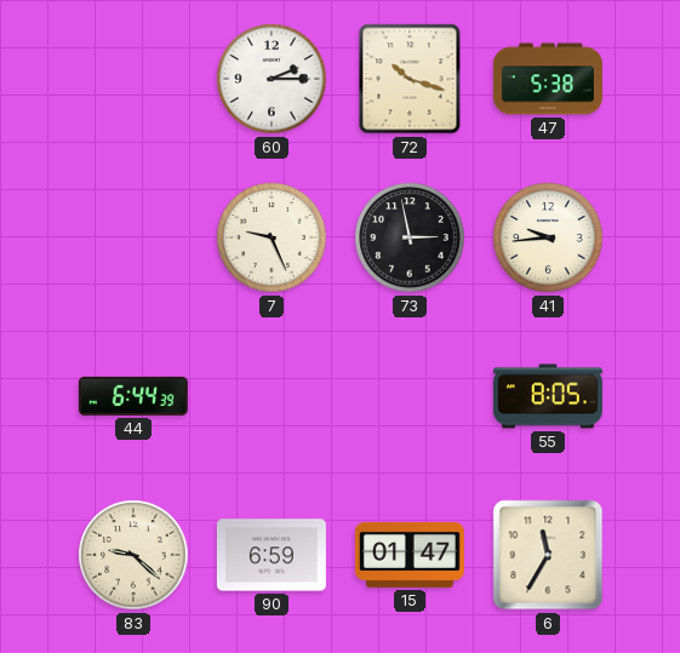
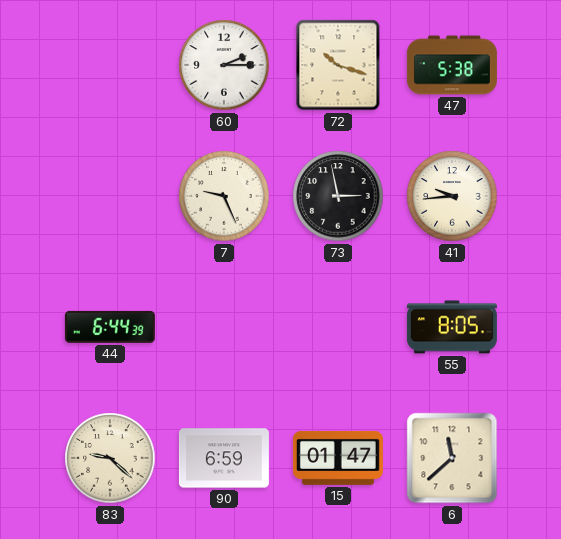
6: 11:35 -> 11:38 (452, 458)
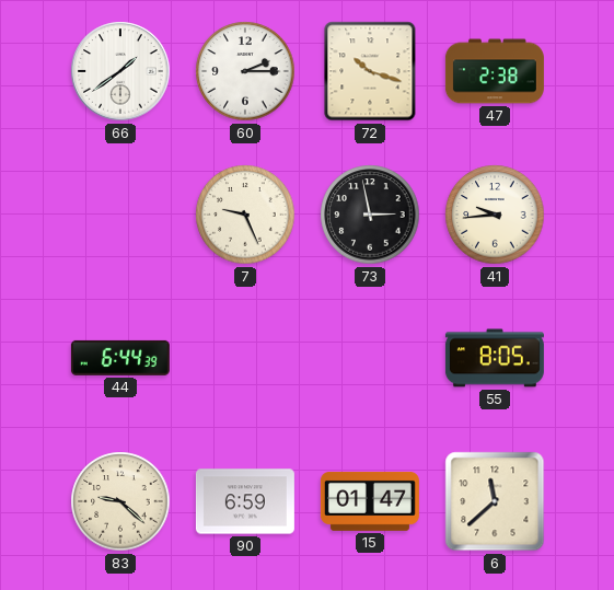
66: none -> 1:39 (120, 71)
47: 5:38 -> 2:38 (495, 71)
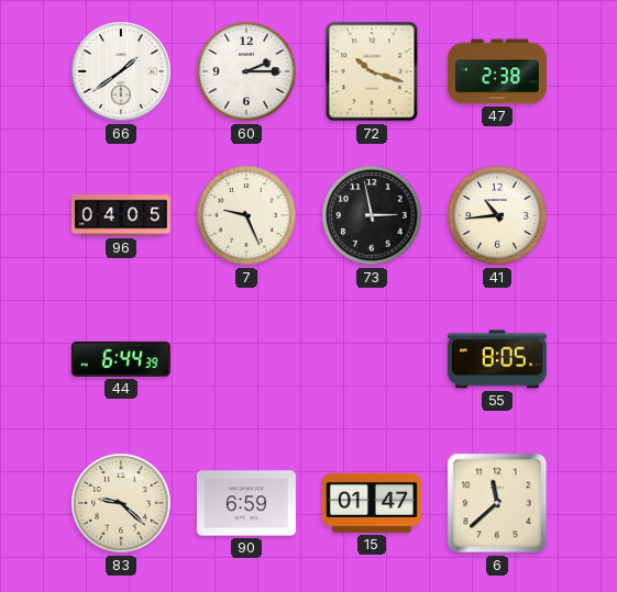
96: none -> 04:05 (121, 215)
41: 9:44 -> 10:44 (497, 215)
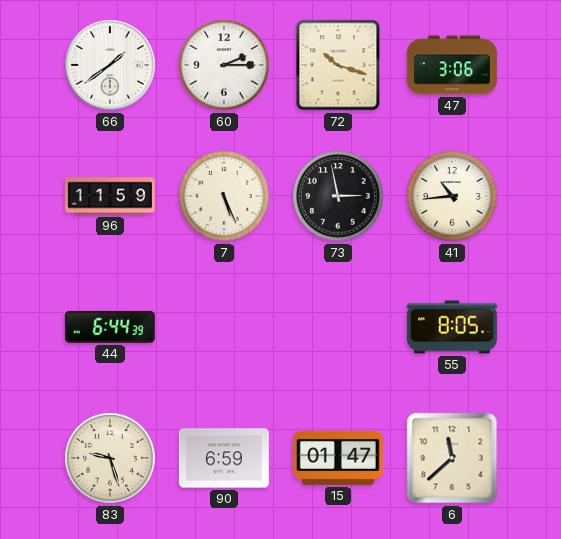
47: 2:38 -> 3:06 (452, 65)
96: 04:05 -> 11:59 (110, 196)
7: 9:26 -> 5:26 (224, 196)
83: 9:22 -> 9:27 (110, 458)
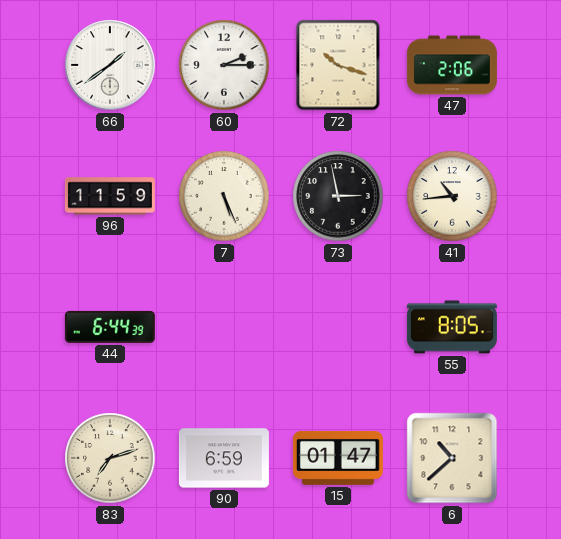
47: 3:06 -> 2:06 (452, 65)
83: 9:27 -> 7:12 (110, 458)
6: 11:38 -> 10:38 (452, 458)
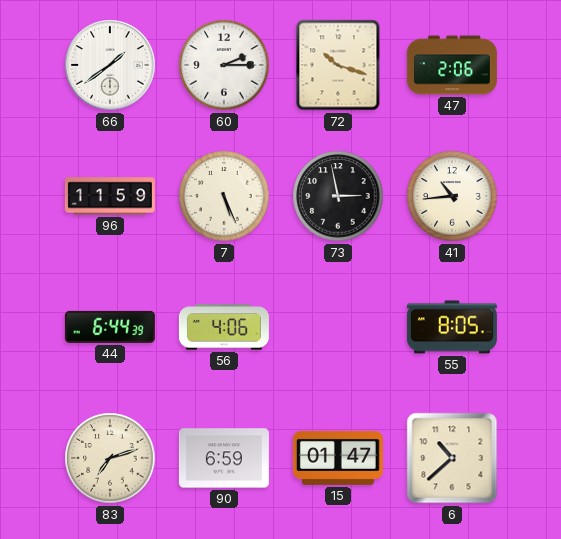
56: none -> 4:06 (224, 327)
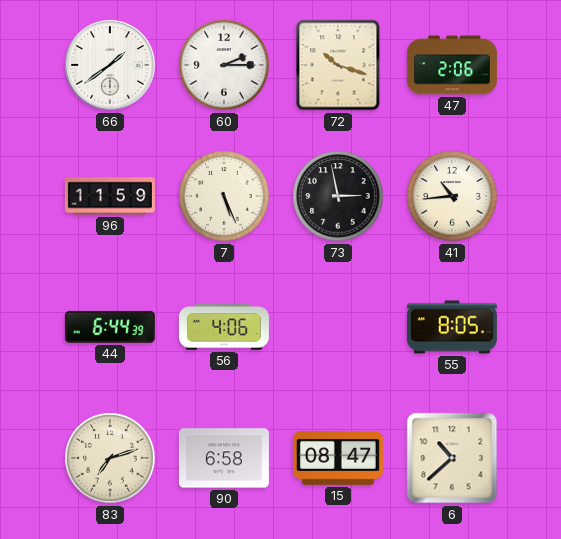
90: 6:59 -> 6:58 (224, 458)
15: 01:47 -> 08:47 (338, 458)
